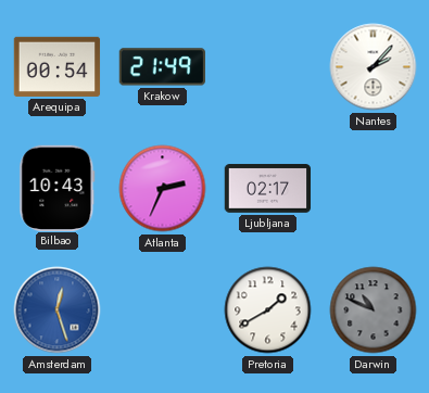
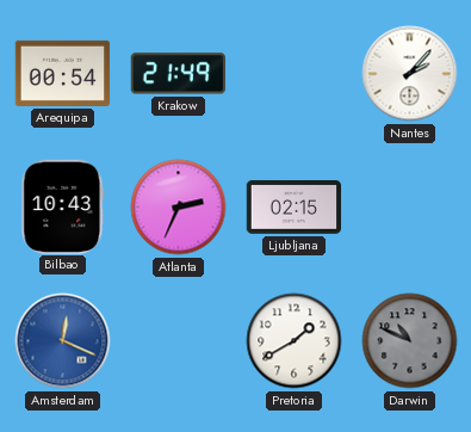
Ljubljana: 02:17 -> 02:15 (295, 208)
Amsterdam: 12:27 -> 12:19 (63, 341)
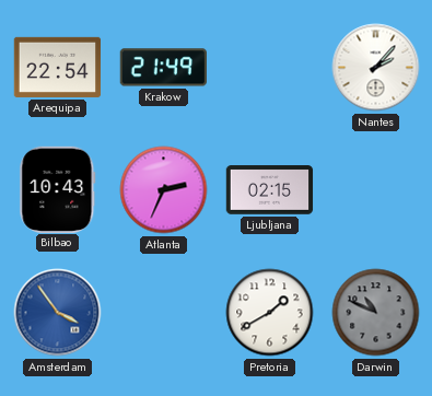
Arequipa: 00:54 -> 22:54 (58, 67)
Amsterdam: 12:19 -> 3:54 (58, 313)
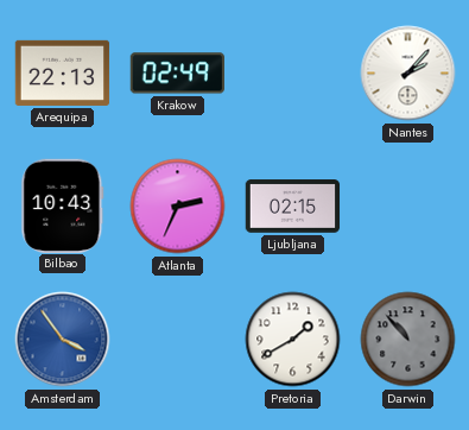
Arequipa: 22:54 -> 22:13 (63, 72)
Krakow: 21:49 -> 02:49 (177, 74)
Darwin: 10:49 -> 10:53 (408, 340)
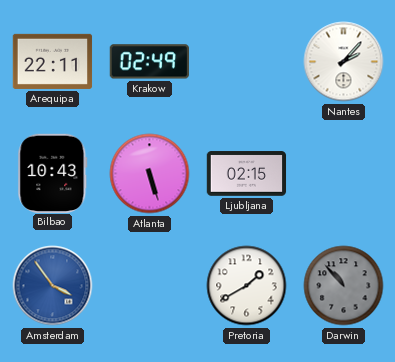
Arequipa: 22:13 -> 22:11 (53, 61)
Atlanta: 2:34 -> 5:27 (150, 174)
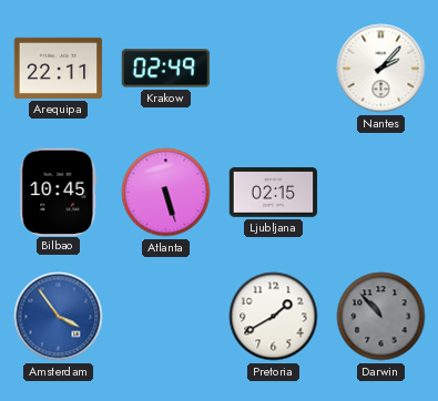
Bilbao: 10:43 -> 10:45 (59, 192)
